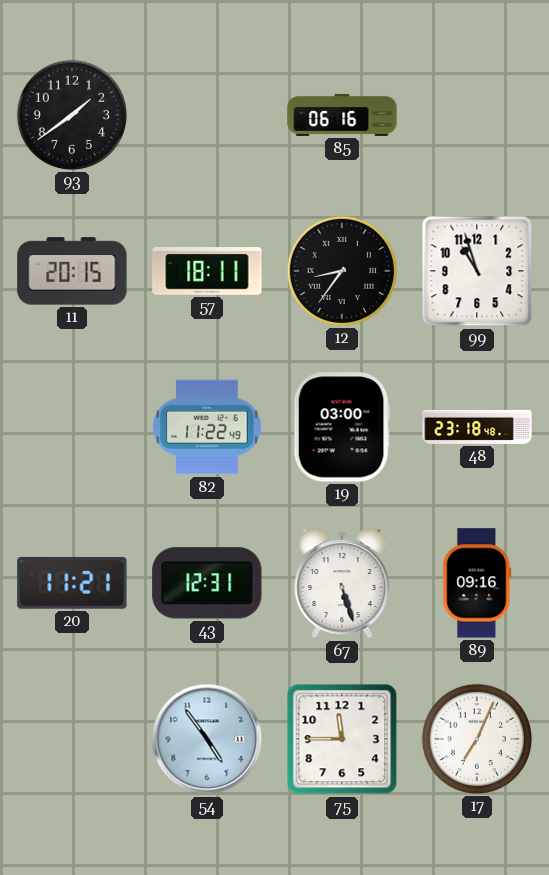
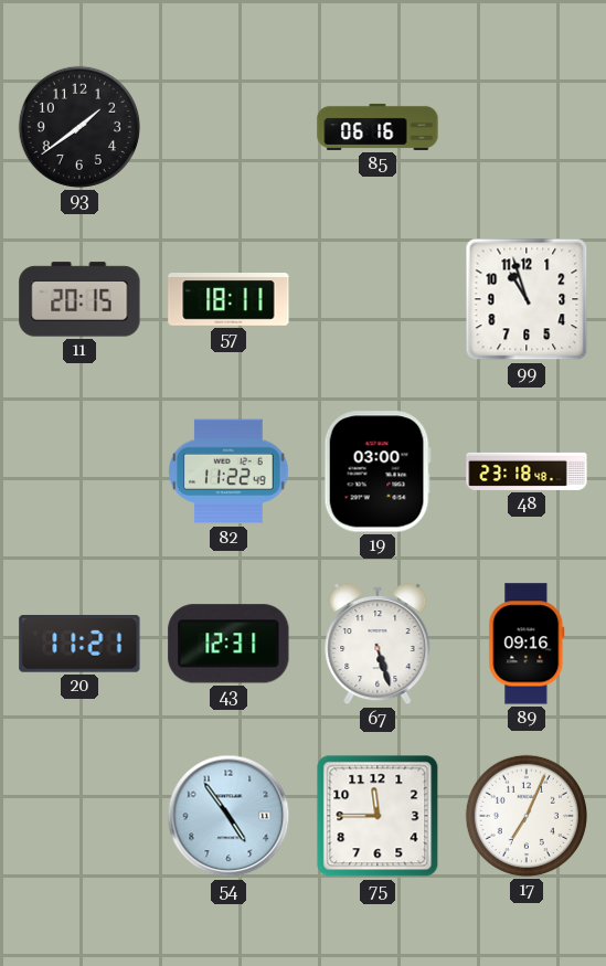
12: 8:36 -> none (342, 271)
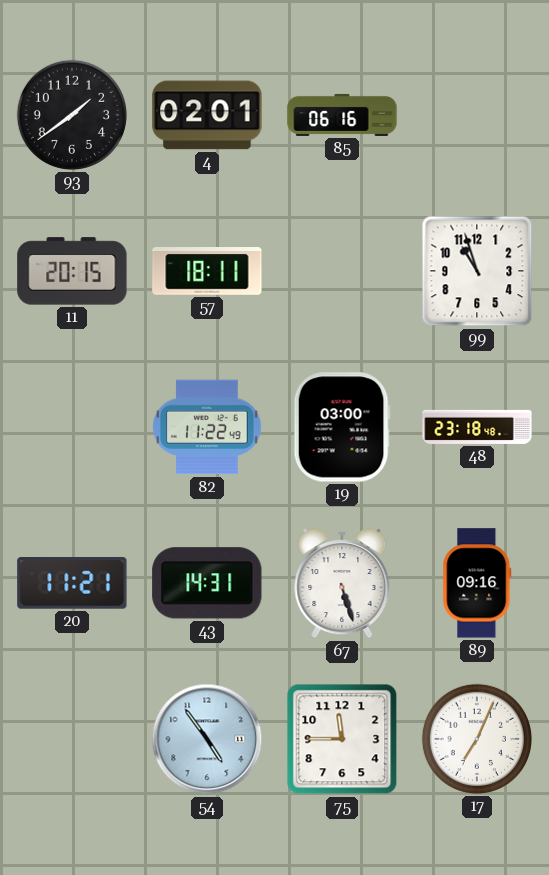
4: none -> 02:01 (207, 115)
43: 12:31 -> 14:31 (207, 583)
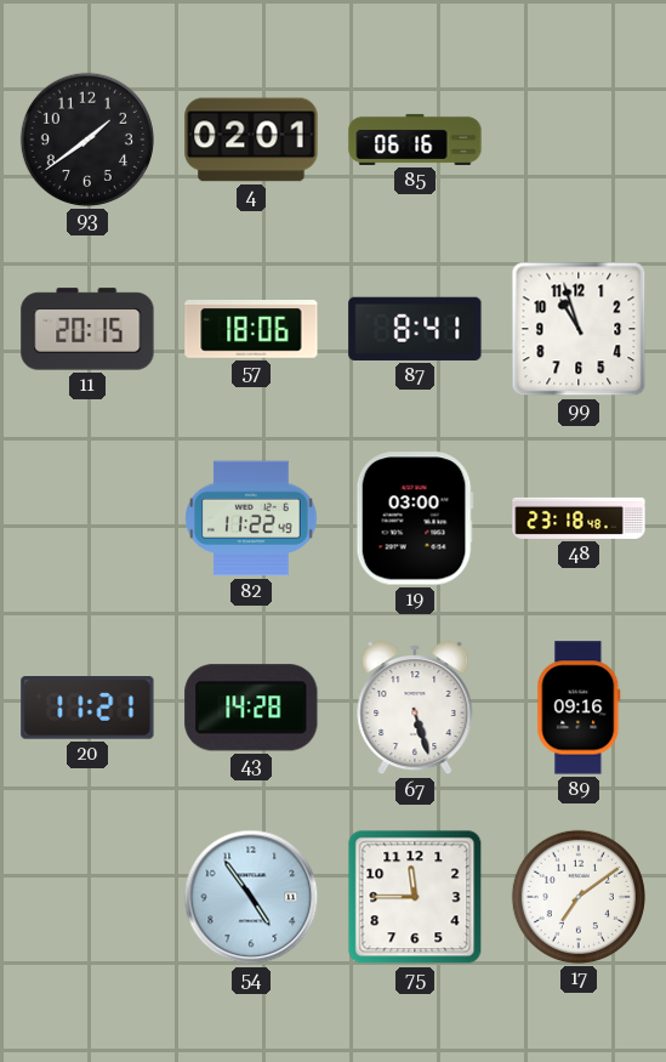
57: 18:11 -> 18:06 (251, 330)
87: none -> 8:41 (415, 329)
43: 14:31 -> 14:28 (251, 708)
17: 7:04 -> 7:09 (579, 897)
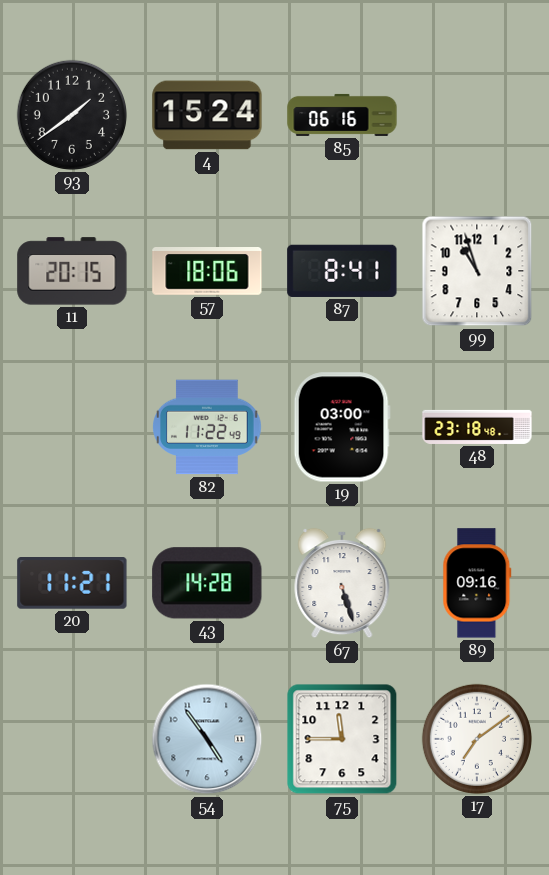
4: 02:01 -> 15:24 (207, 115)
